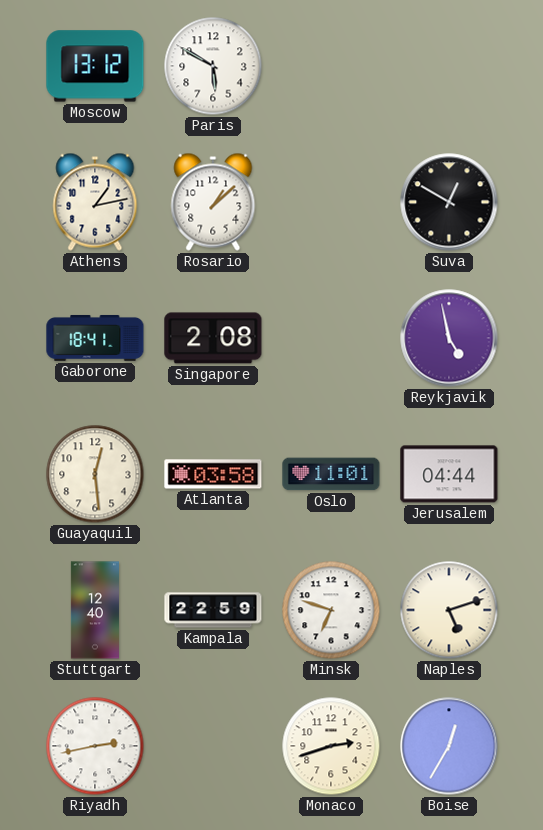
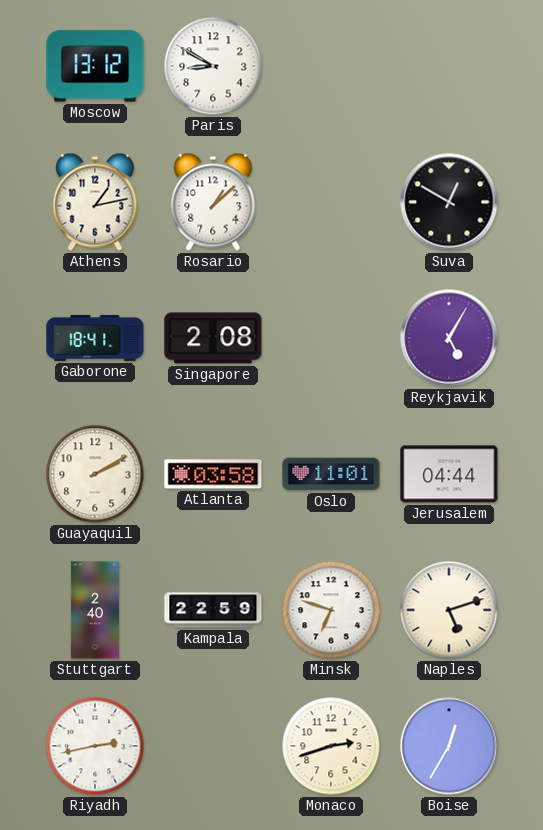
Paris: 5:50 -> 8:50 (213, 66)
Reykjavik: 4:58 -> 5:05 (449, 338)
Guayaquil: 12:29 -> 2:10 (95, 474)
Stuttgart: 12:40 -> 2:40 (95, 610)
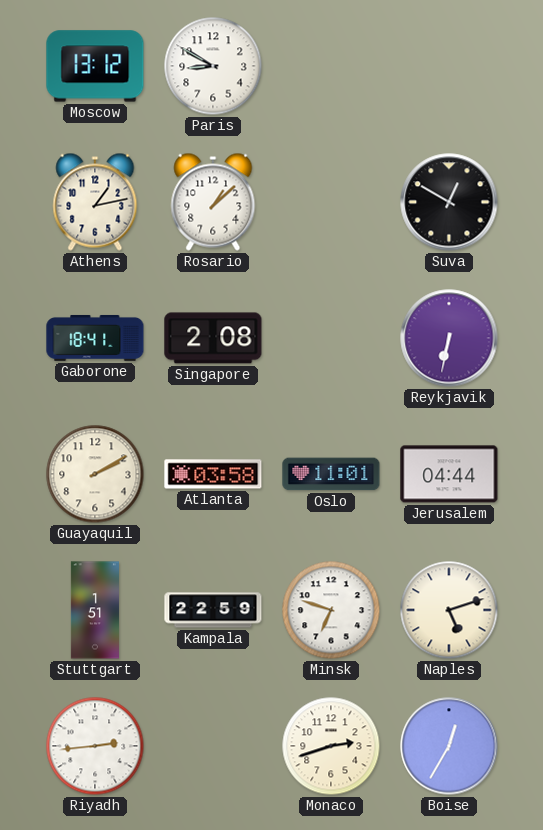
Reykjavik: 5:05 -> 6:32 (449, 338)
Stuttgart: 2:40 -> 1:51 (95, 610)
Riyadh: 2:43 -> 2:44 (95, 746)
